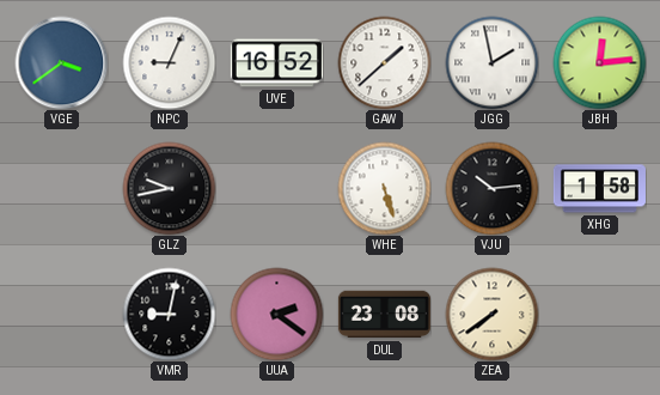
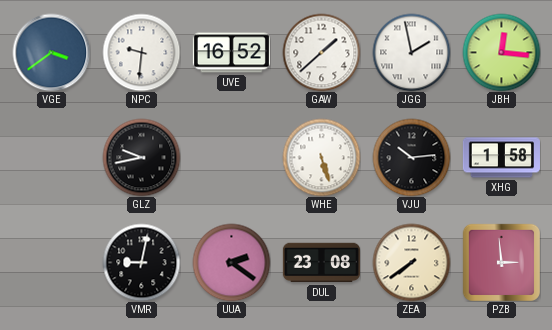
NPC: 9:04 -> 9:31 (141, 52)
JBH: 12:14 -> 12:16 (501, 52)
PZB: none -> 2:59 (501, 262)
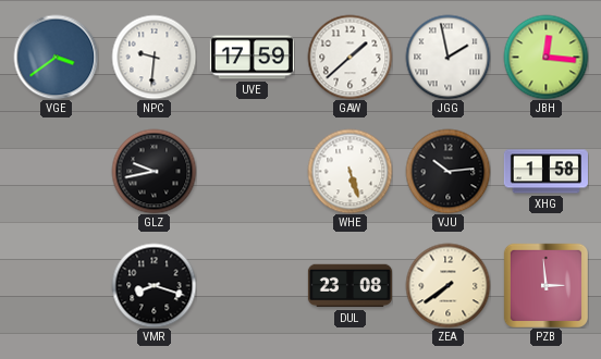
UVE: 16:52 -> 17:59 (252, 58)
VMR: 9:02 -> 8:18 (154, 285)
UUA: 2:21 -> none (231, 262)
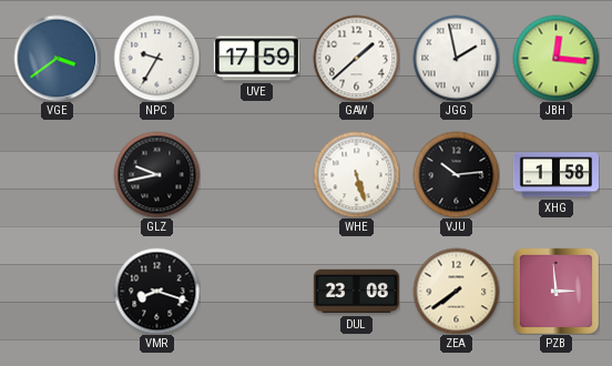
NPC: 9:31 -> 9:35 (156, 58)
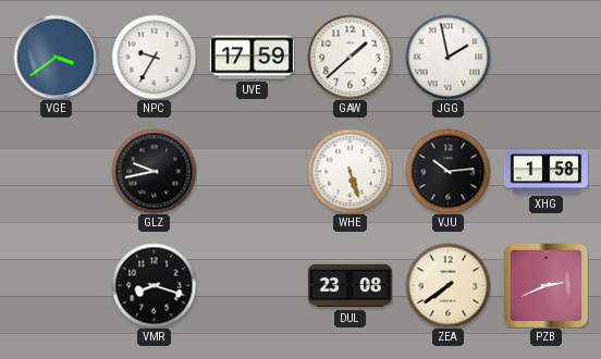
JBH: 12:16 -> none (555, 58)
PZB: 2:59 -> 2:41 (545, 285)
